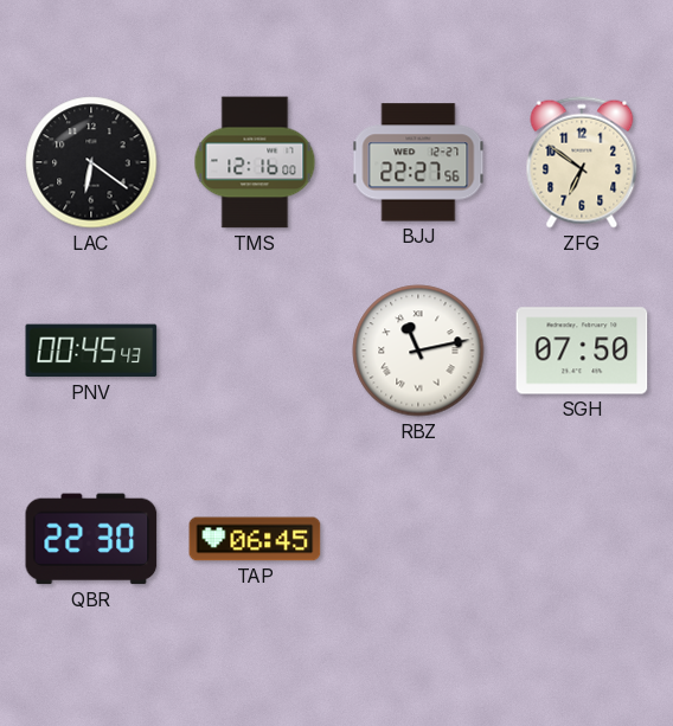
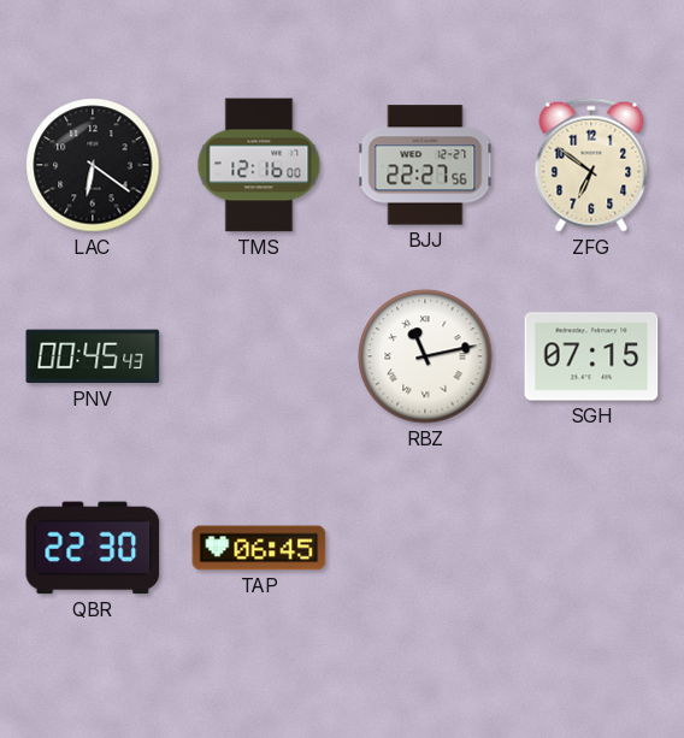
SGH: 07:50 -> 07:15 (591, 356)
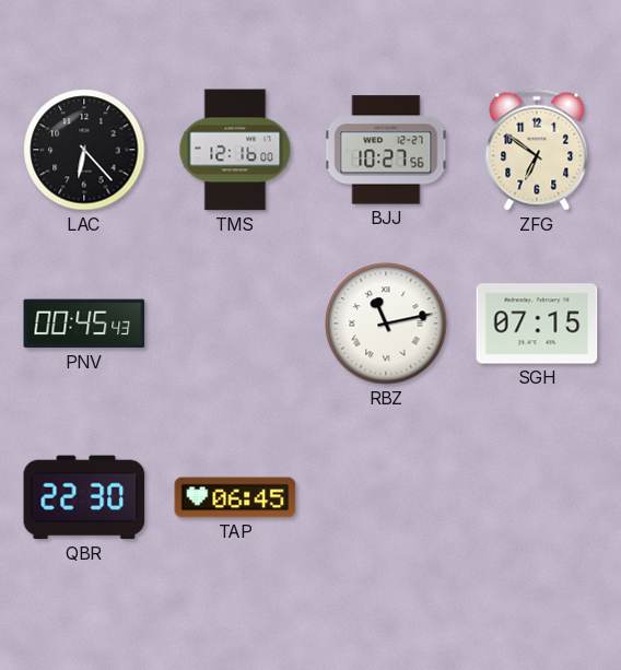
LAC: 6:21 -> 6:23 (84, 150)
BJJ: 22:27 -> 10:27 (386, 150)
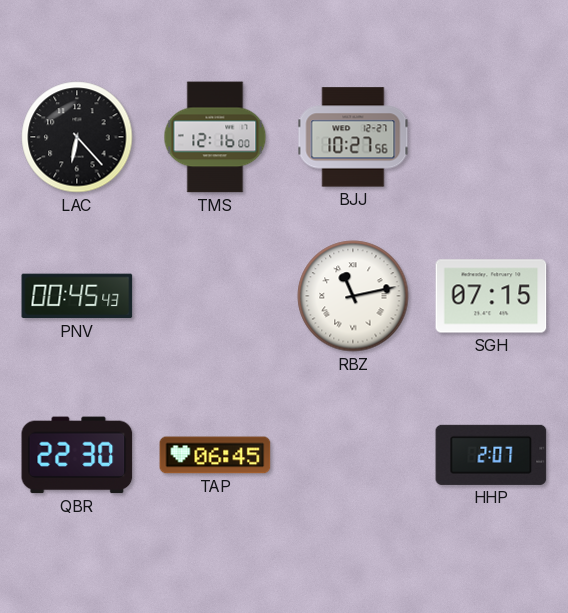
ZFG: 6:51 -> none (537, 150)
HHP: none -> 2:07 (491, 455)
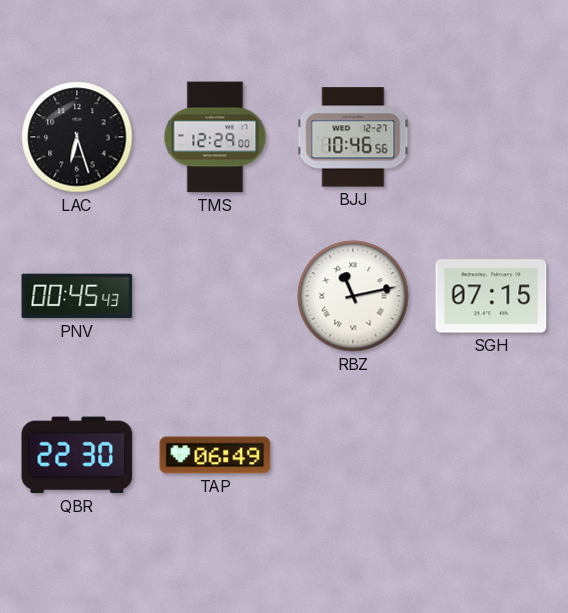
LAC: 6:23 -> 6:27 (77, 137)
TMS: 12:16 -> 12:29 (215, 137)
BJJ: 10:27 -> 10:46 (353, 137)
TAP: 06:45 -> 06:49 (215, 455)
HHP: 2:07 -> none (491, 455)
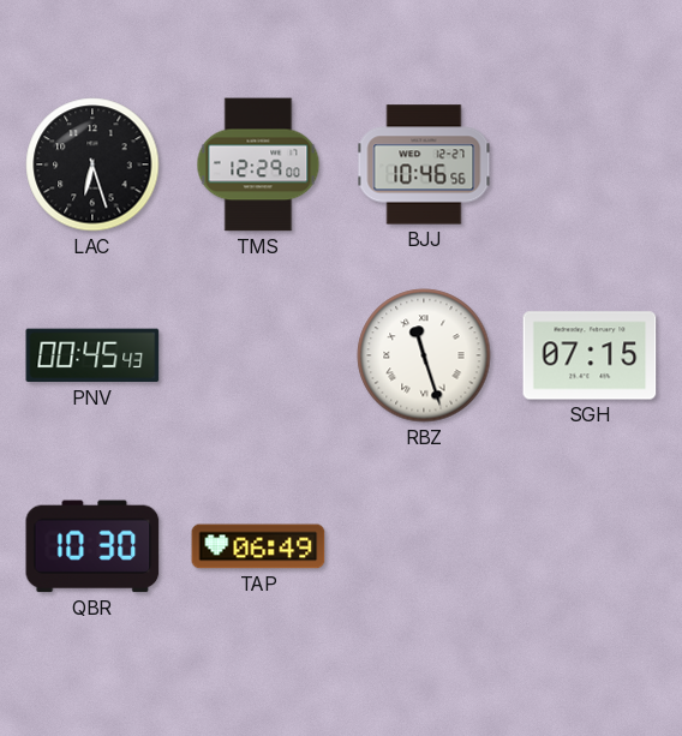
RBZ: 11:13 -> 11:27 (424, 355)
QBR: 22:30 -> 10:30 (92, 546)
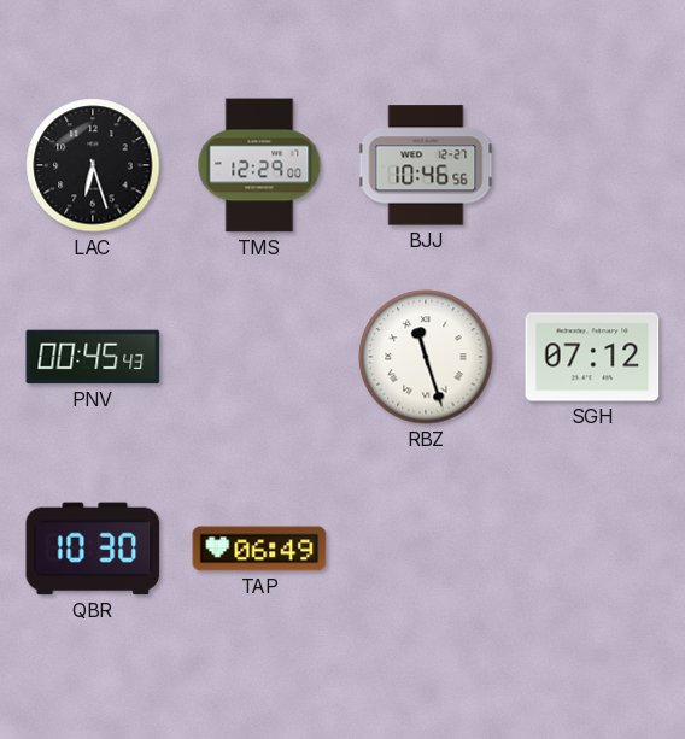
SGH: 07:15 -> 07:12 (592, 357)
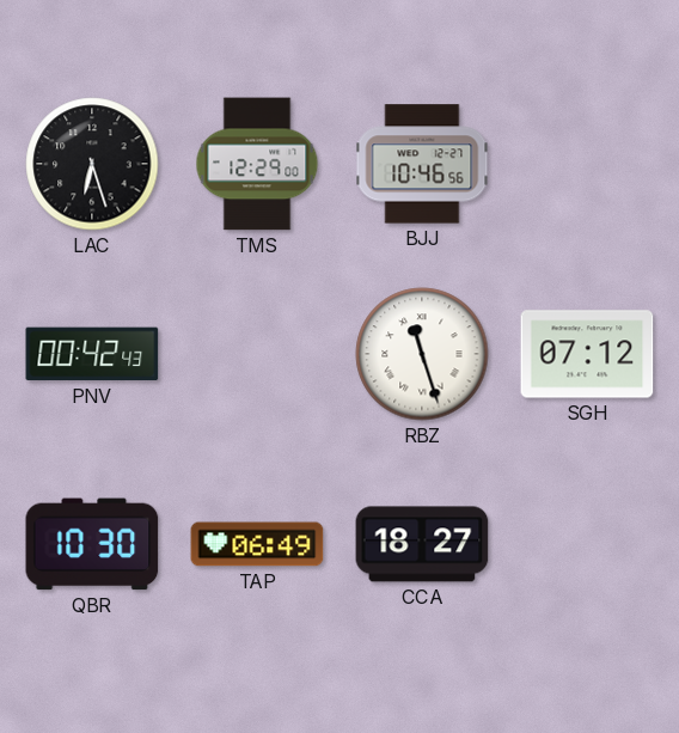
PNV: 00:45 -> 00:42 (92, 354)
CCA: none -> 18:27 (422, 544)
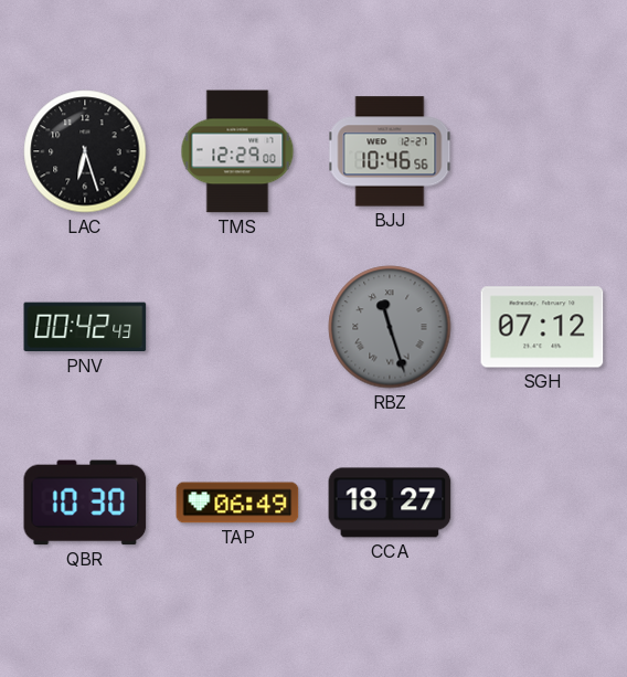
RBZ dial: white -> grey (390, 327)
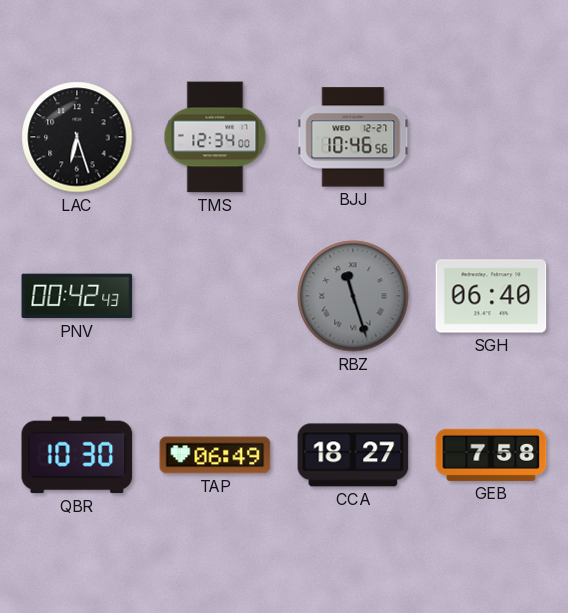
TMS: 12:29 -> 12:34 (215, 137)
SGH: 07:12 -> 06:40 (491, 296)
GEB: none -> 7:58 (491, 455)
